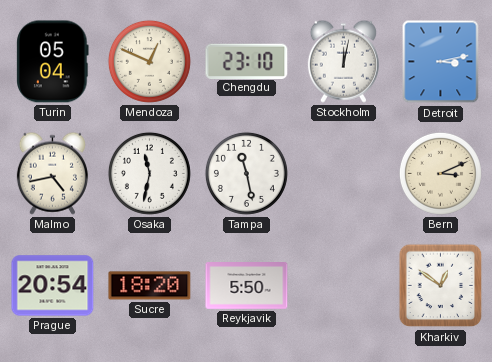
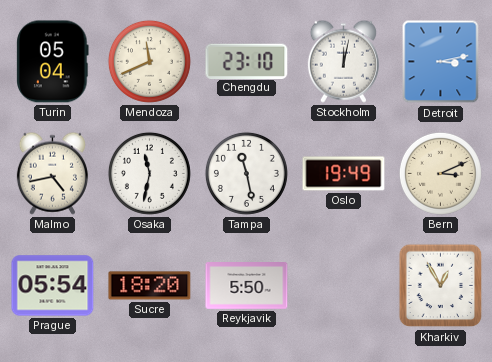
Mendoza: 12:49 -> 11:41 (149, 61)
Oslo: none -> 19:49 (344, 174)
Prague: 20:54 -> 05:54 (53, 286)
Kharkiv: 12:51 -> 12:55 (441, 286)
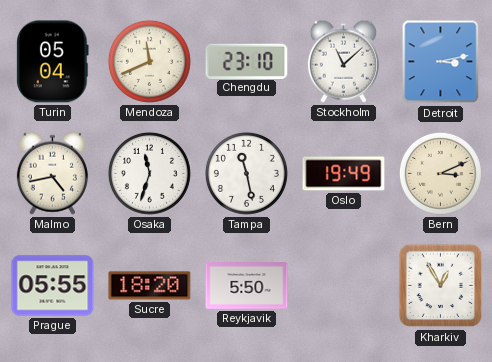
Stockholm: 12:02 -> 11:08 (343, 61)
Osaka: 11:32 -> 11:33 (149, 173)
Prague: 05:54 -> 05:55 (53, 286)
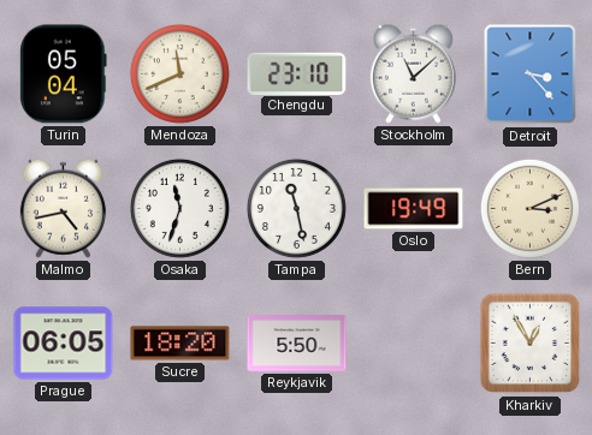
Detroit: 3:13 -> 3:23 (531, 75)
Prague: 05:55 -> 06:05 (64, 344)
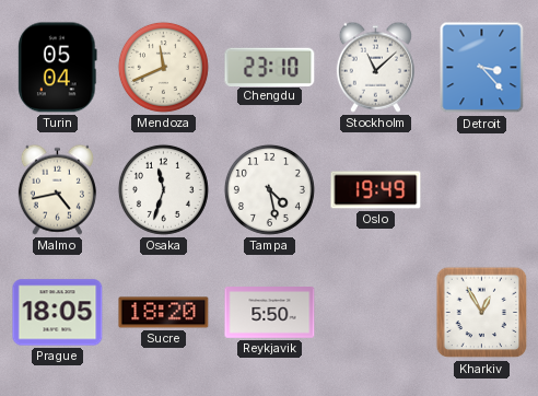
Tampa: 11:28 -> 4:28 (269, 189)
Bern: 3:11 -> none (529, 208)
Prague: 06:05 -> 18:05 (58, 313)
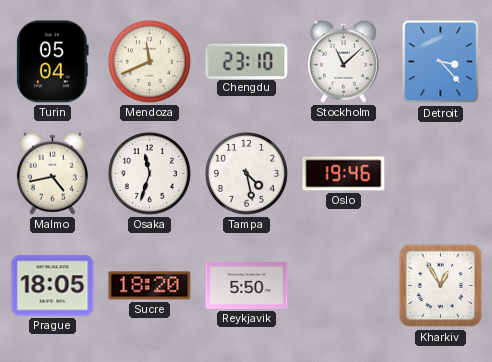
Oslo: 19:49 -> 19:46 (344, 174)
